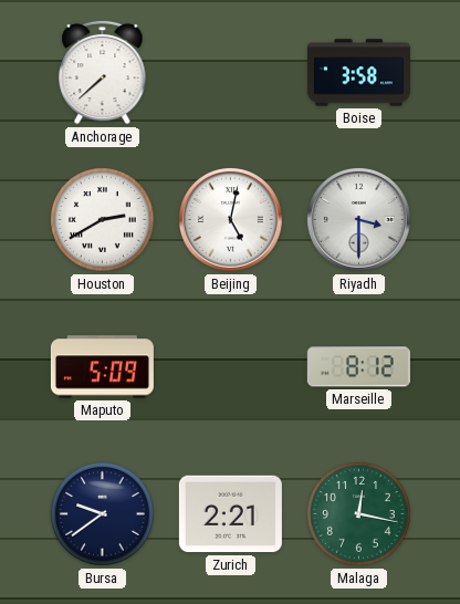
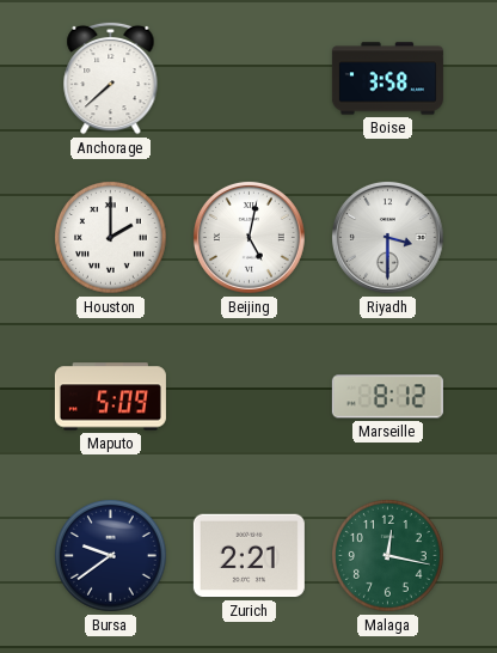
Houston: 2:40 -> 2:00 (111, 238)
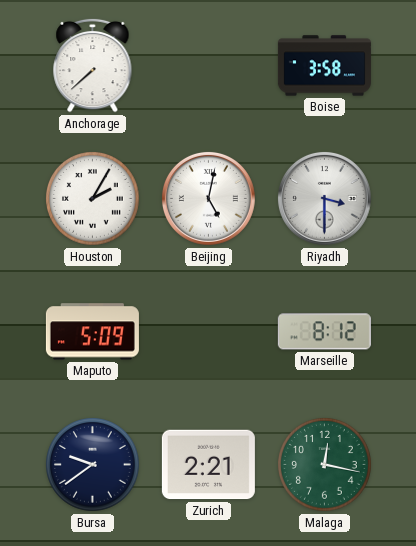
Houston: 2:00 -> 2:05 (93, 199)
